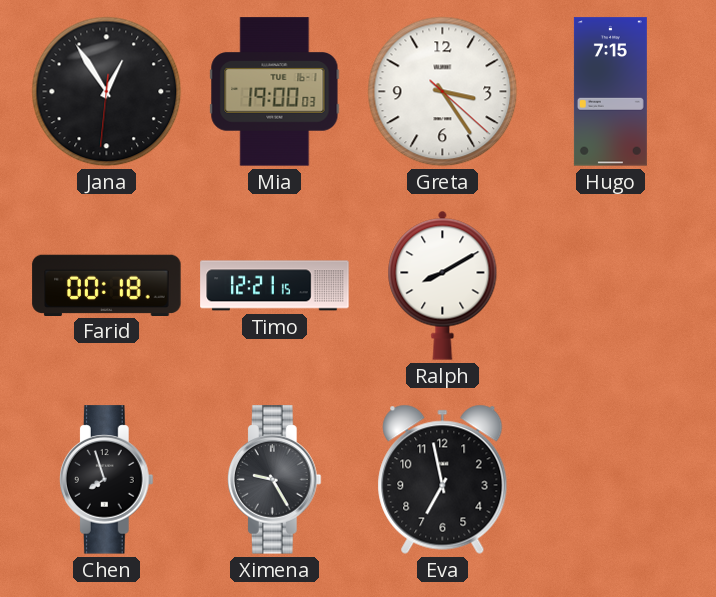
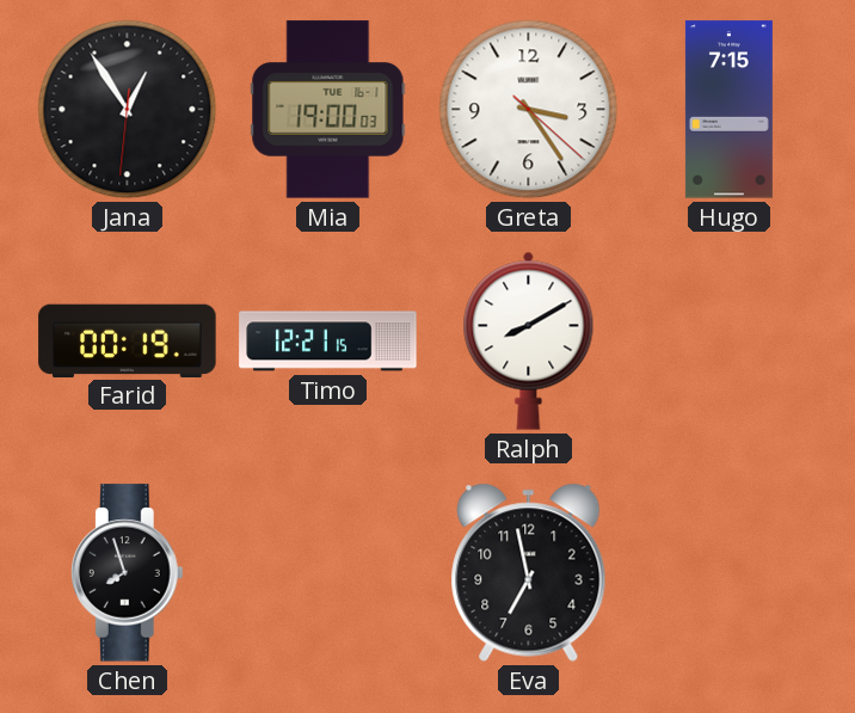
Farid: 00:18 -> 00:19 (128, 340)
Ximena: 9:25 -> none (274, 480)
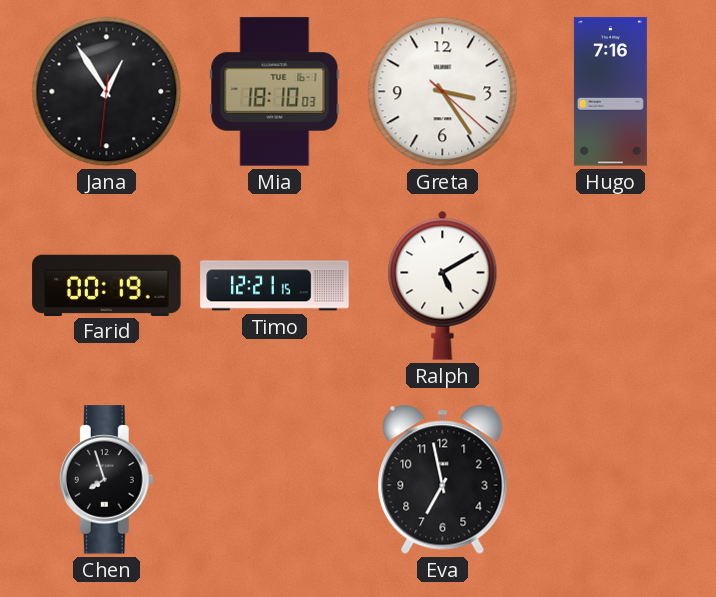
Mia: 19:00 -> 18:10 (275, 92)
Hugo: 7:15 -> 7:16 (610, 92)
Ralph: 8:10 -> 5:10 (443, 285)
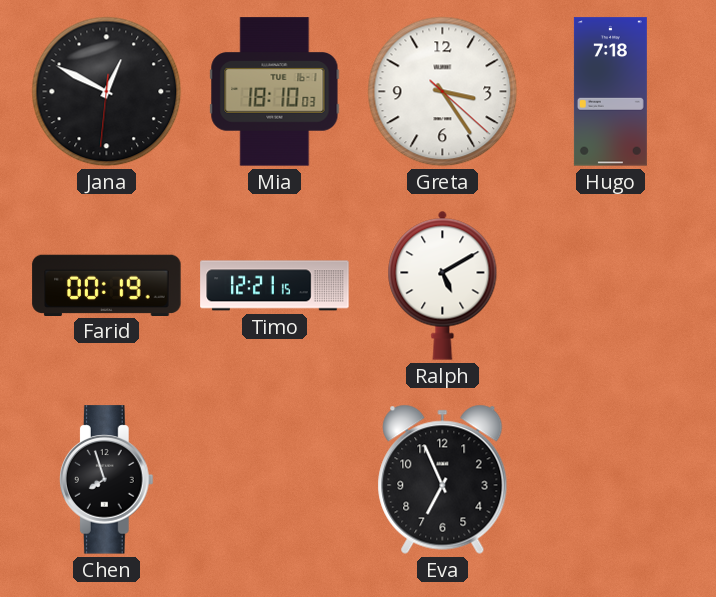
Jana: 12:54 -> 12:49 (107, 92)
Hugo: 7:16 -> 7:18 (610, 92)
Eva: 6:58 -> 6:56 (443, 479)
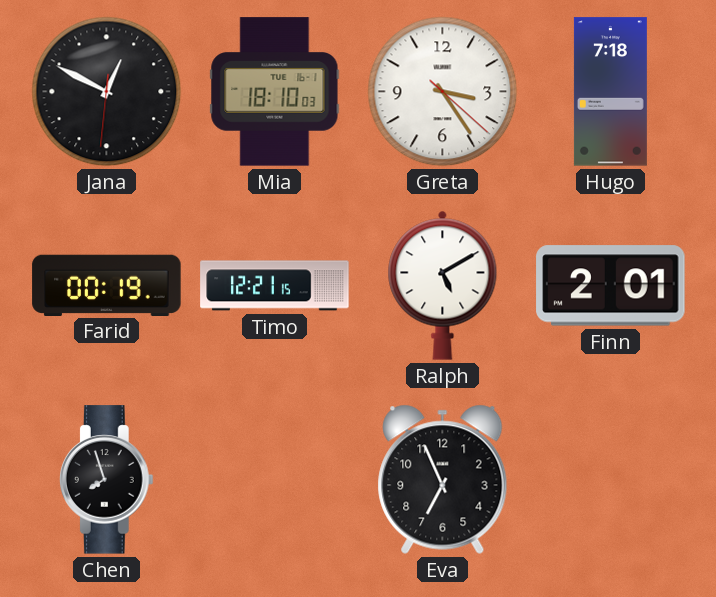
Finn: none -> 2:01 (611, 286)
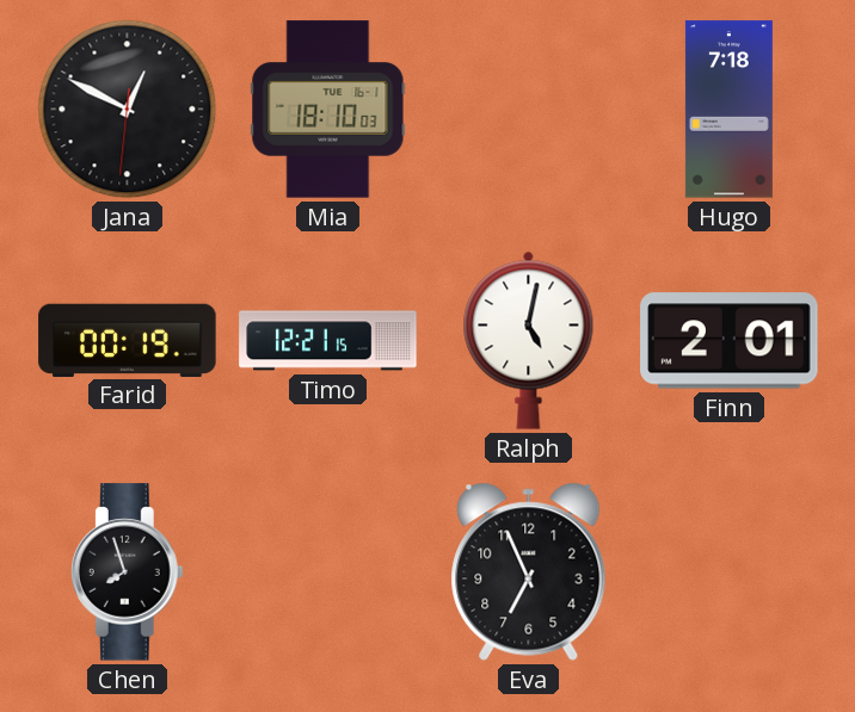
Greta: 3:24 -> none (443, 92)
Ralph: 5:10 -> 5:02 (529, 340)
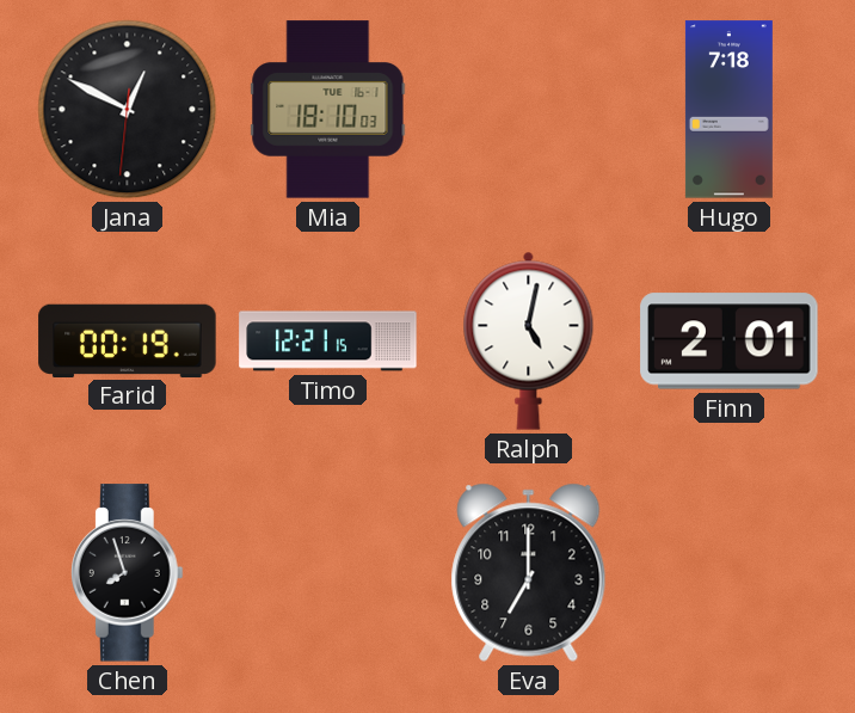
Eva: 6:56 -> 7:00 (529, 572)
